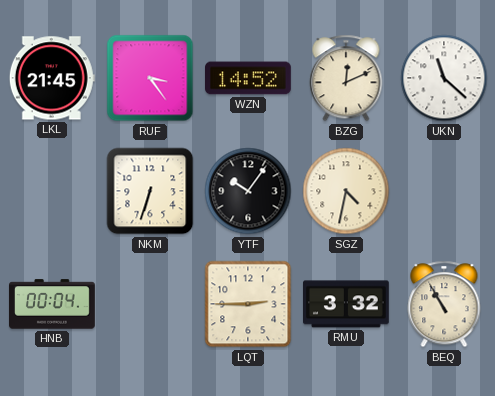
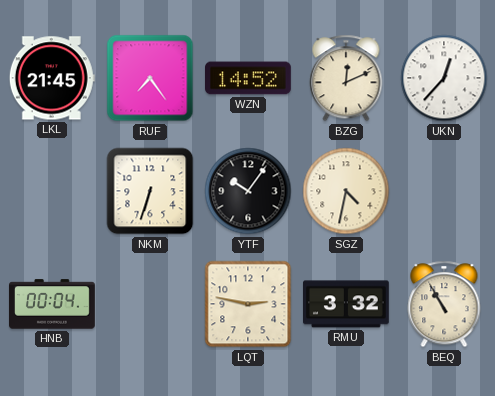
RUF: 3:24 -> 7:24 (150, 78)
UKN: 11:22 -> 12:37 (444, 78)
LQT: 2:45 -> 2:47 (248, 304)
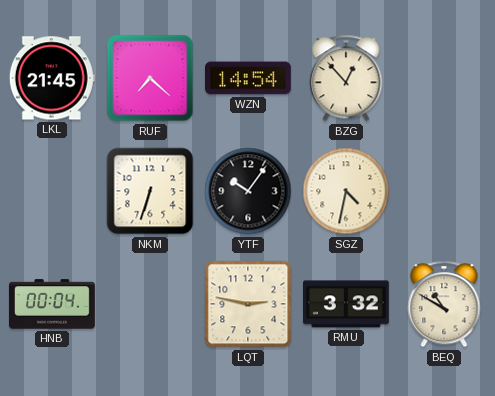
RUF: 7:24 -> 7:22 (150, 78)
WZN: 14:52 -> 14:54 (249, 78)
BZG: 12:11 -> 12:53 (346, 78)
UKN: 12:37 -> none (444, 78)
BEQ: 10:55 -> 10:50 (444, 304)
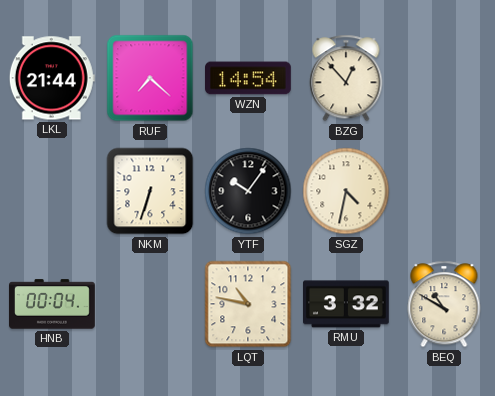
LKL: 21:45 -> 21:44 (52, 78)
LQT: 2:47 -> 10:47 (248, 304)
